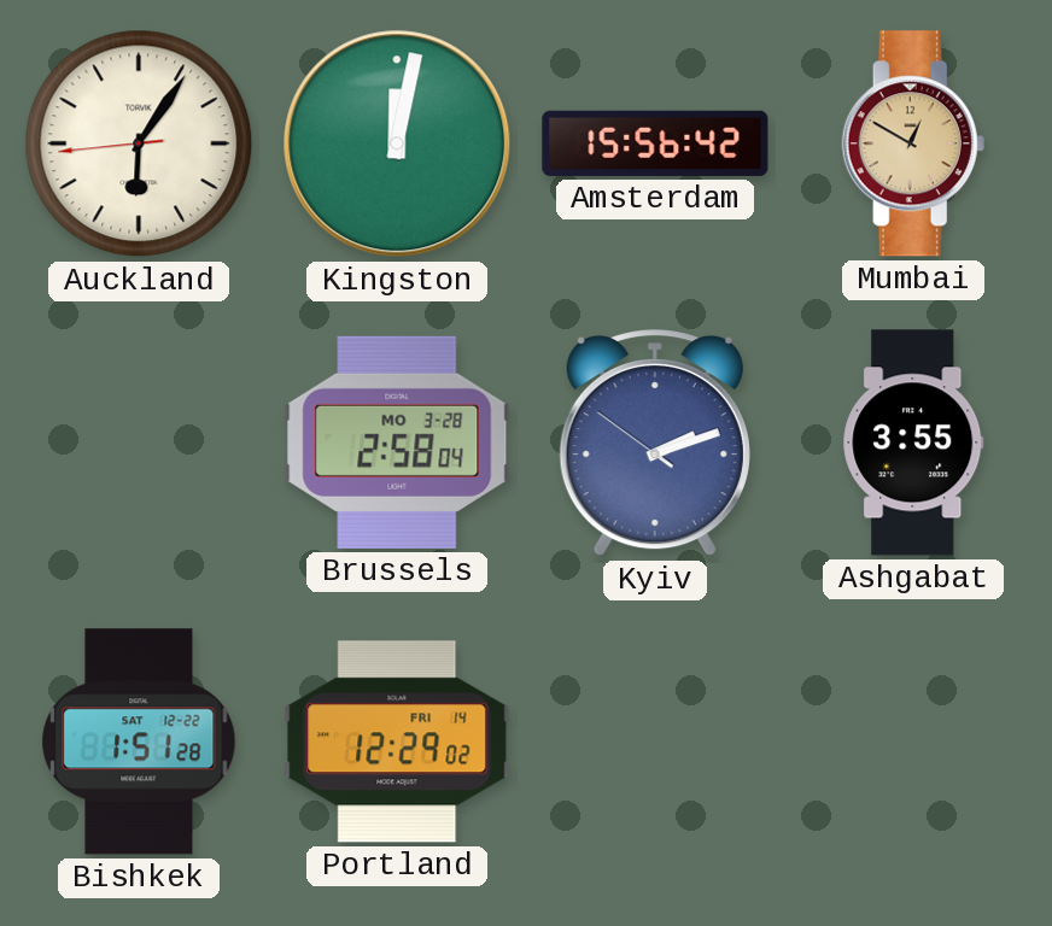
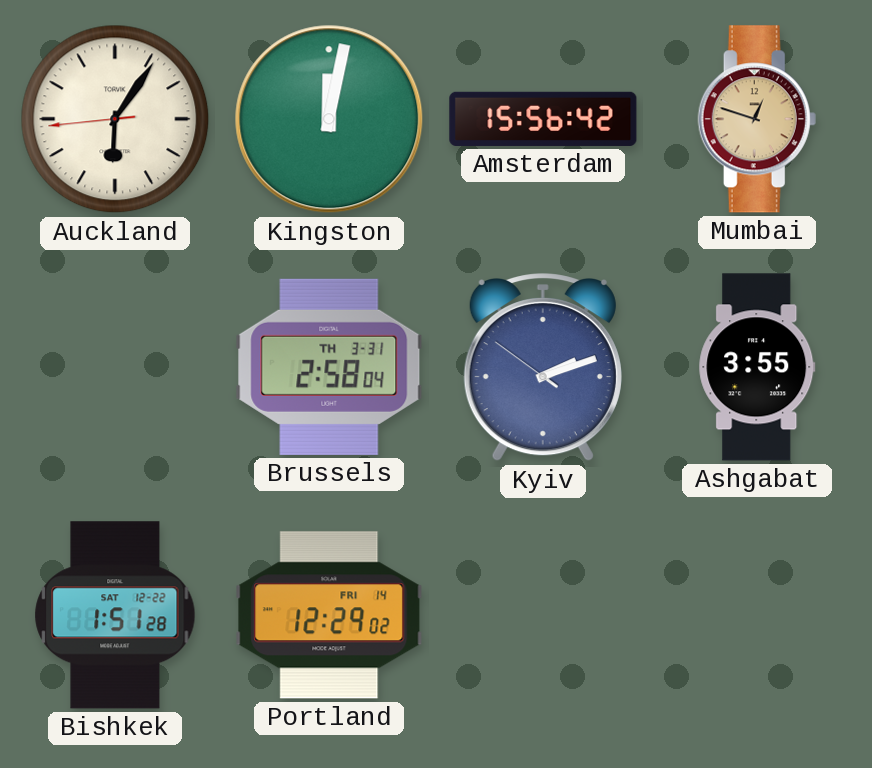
Mumbai: 12:50 -> 12:48 (757, 119)
Brussels date: MO 3-28 -> TH 3-31 (329, 367)
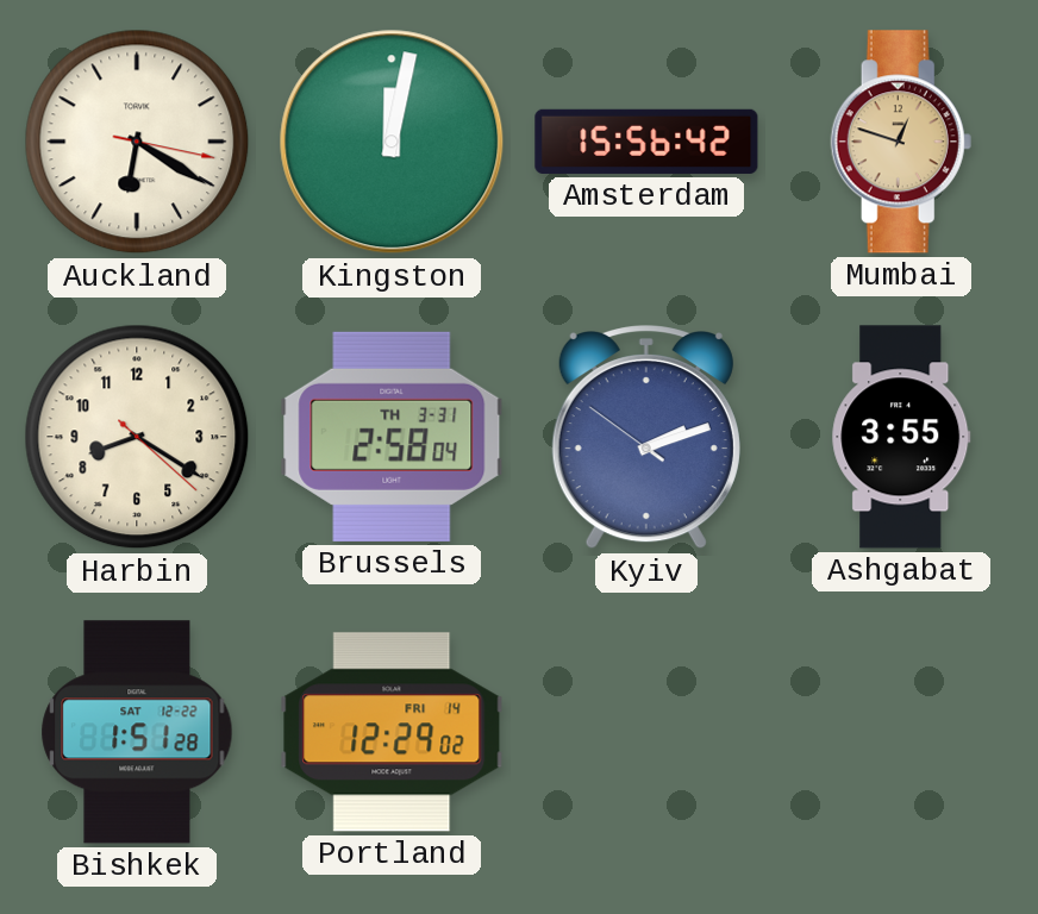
Auckland: 6:05 -> 6:20 (137, 142)
Harbin: none -> 8:20 (137, 437)
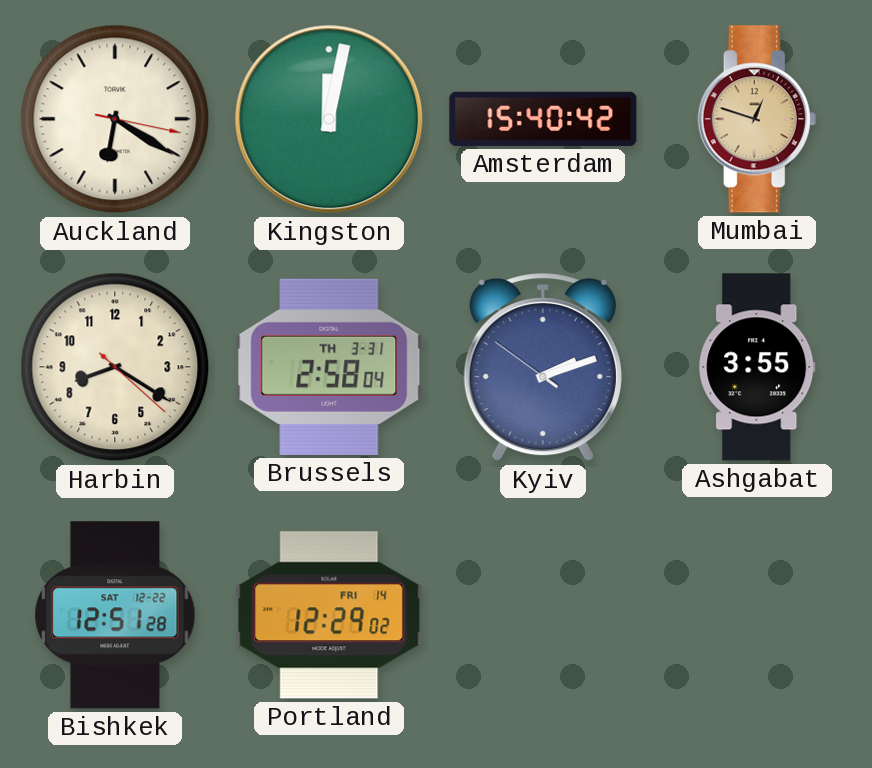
Amsterdam: 15:56 -> 15:40 (543, 119)
Bishkek: 1:51 -> 12:51 (115, 615)
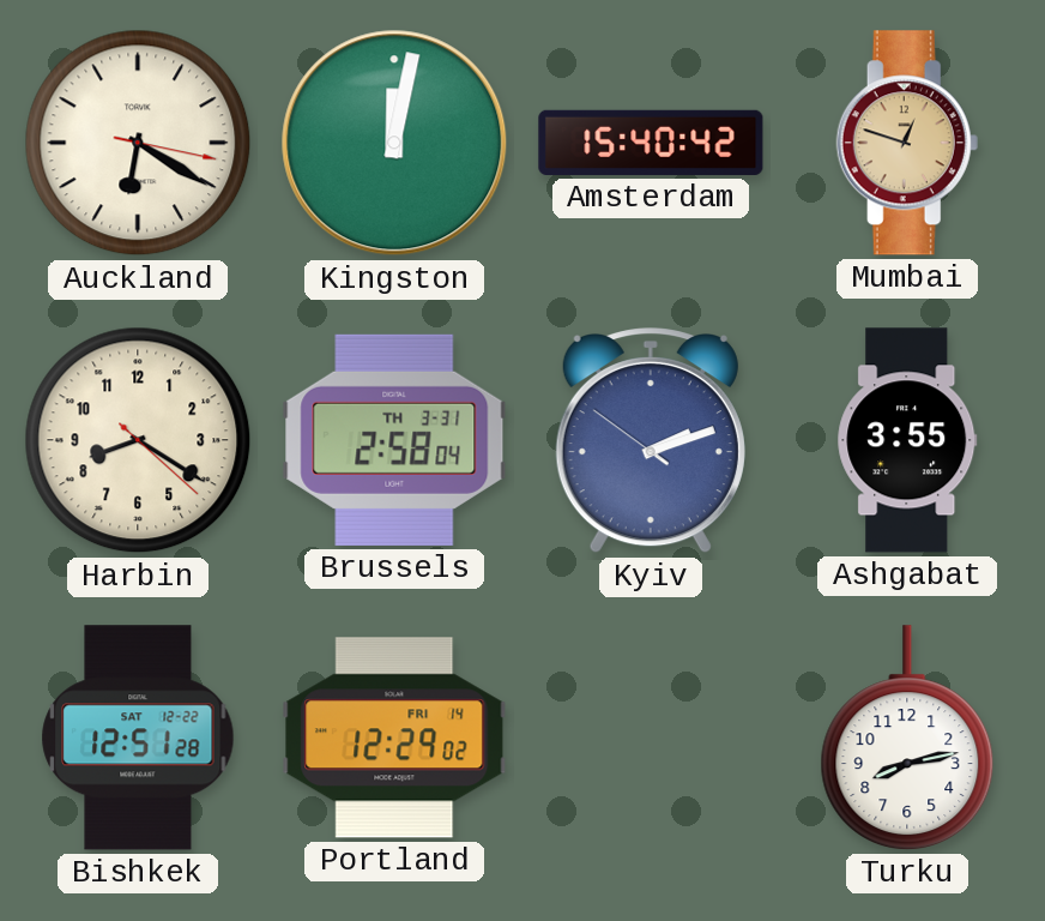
Turku: none -> 8:13 (907, 738)
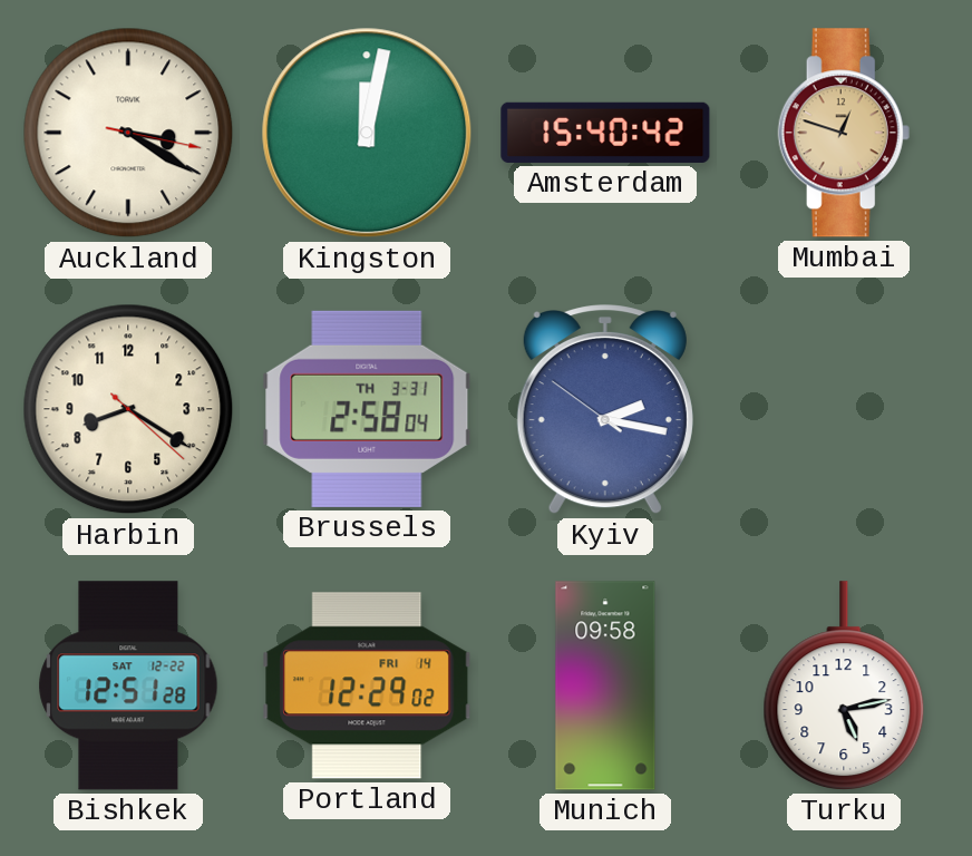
Auckland: 6:20 -> 3:20 (128, 133)
Kyiv: 2:11 -> 2:16 (605, 410)
Ashgabat: 3:55 -> none (907, 440)
Munich: none -> 09:58 (605, 685)
Turku: 8:13 -> 5:13 (844, 685)
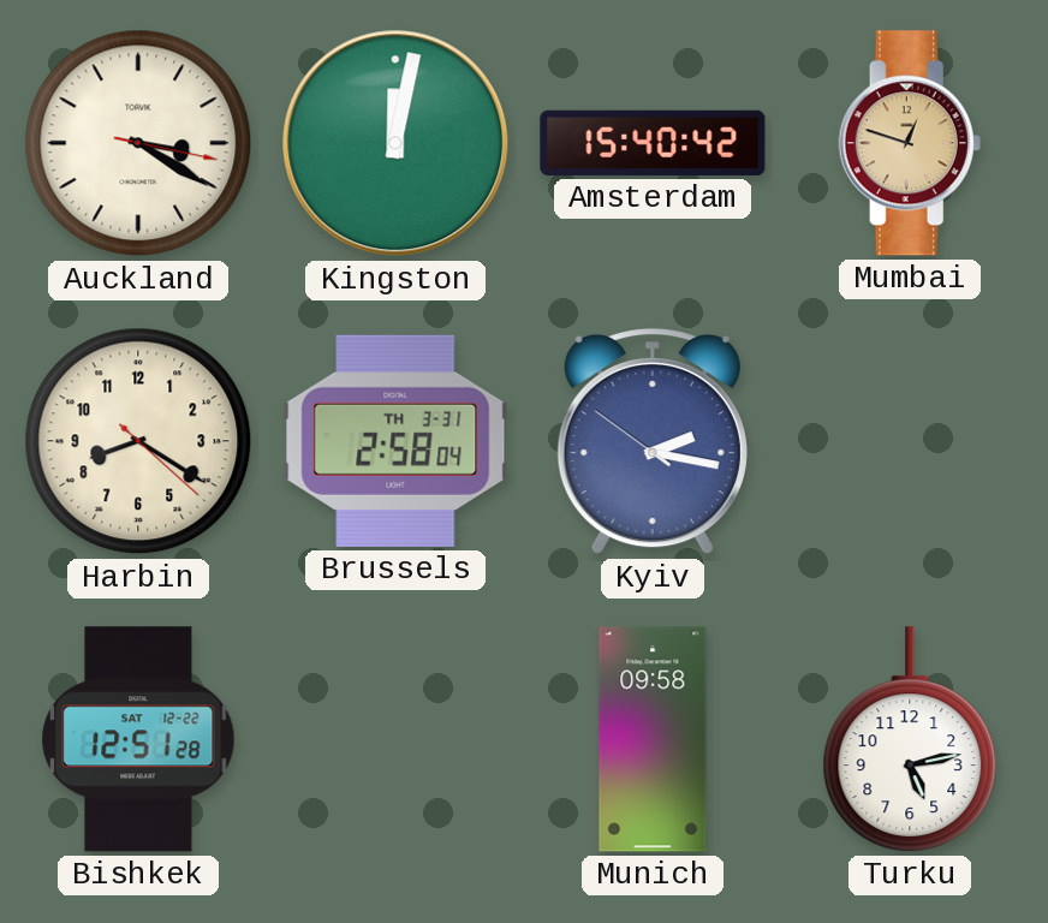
Portland: 12:29 -> none (367, 685)
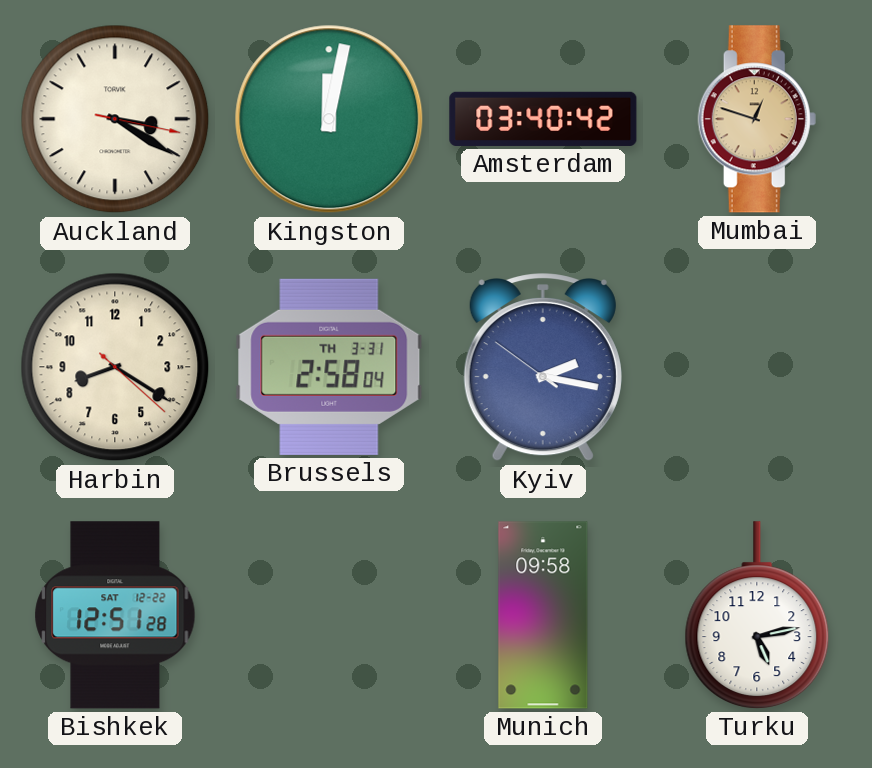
Amsterdam: 15:40 -> 03:40 (543, 119)
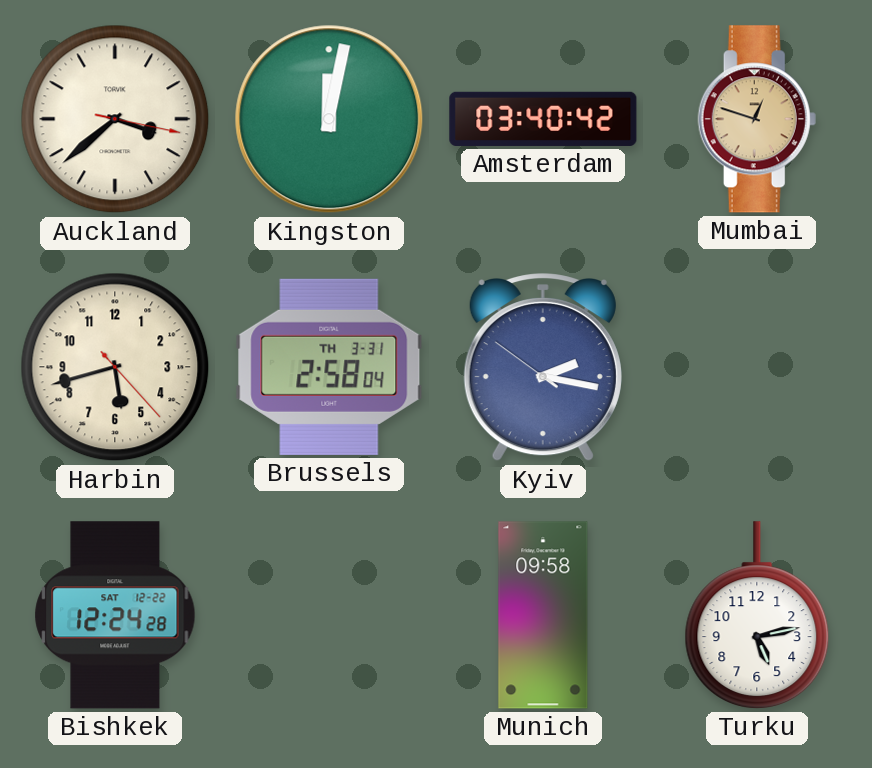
Auckland: 3:20 -> 3:38 (115, 119)
Harbin: 8:20 -> 5:42 (115, 367)
Bishkek: 12:51 -> 12:24 (115, 615)
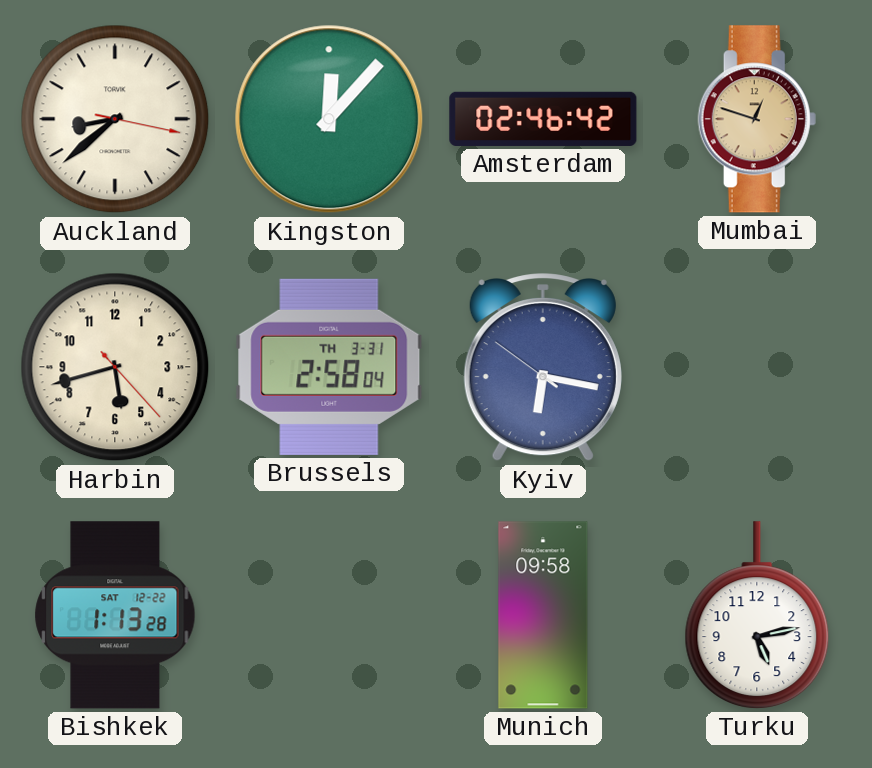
Auckland: 3:38 -> 8:38 (115, 119)
Kingston: 12:02 -> 12:07 (329, 119)
Amsterdam: 03:40 -> 02:46 (543, 119)
Kyiv: 2:16 -> 6:16 (543, 368)
Bishkek: 12:24 -> 1:13 (115, 615)
